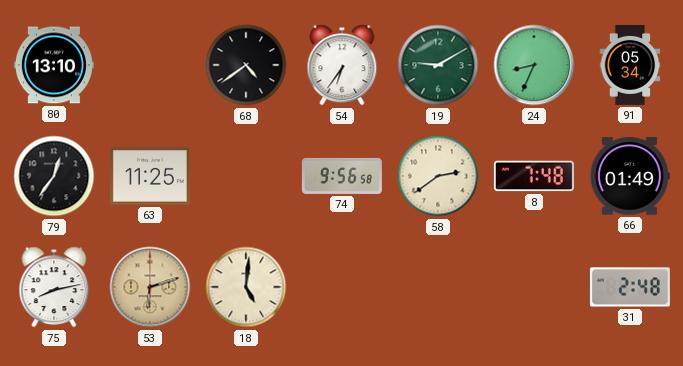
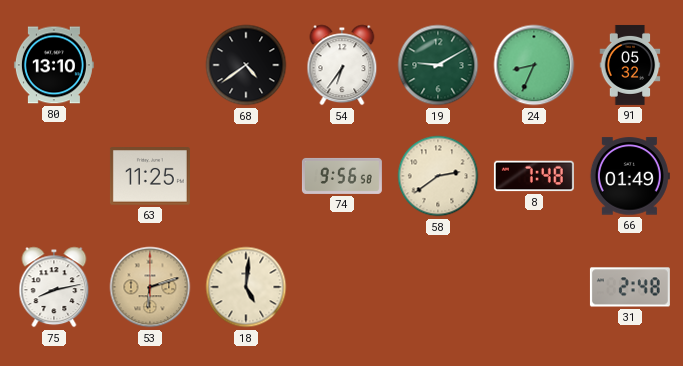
91: 05:34 -> 05:32 (630, 65)
79: 12:36 -> none (54, 176)
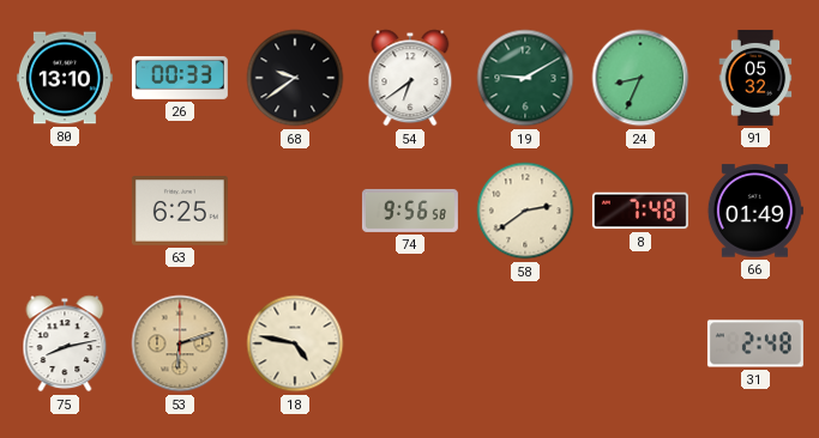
26: none -> 00:33 (180, 78)
68: 4:39 -> 9:39 (295, 78)
54: 6:36 -> 6:39 (410, 78)
63: 11:25 -> 6:25 (180, 211)
18: 5:01 -> 4:47 (295, 343)
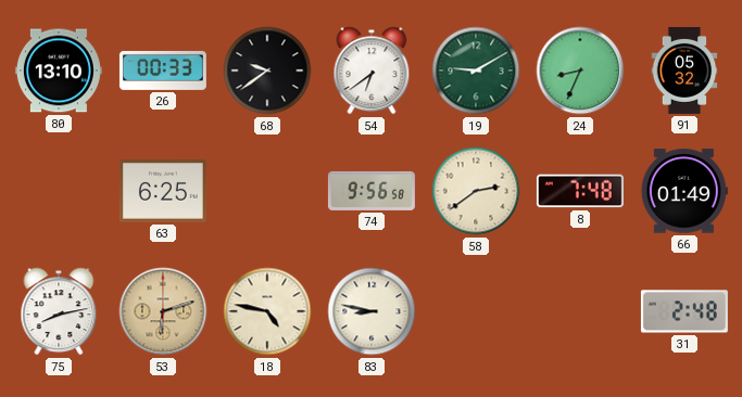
83: none -> 8:47 (372, 311)
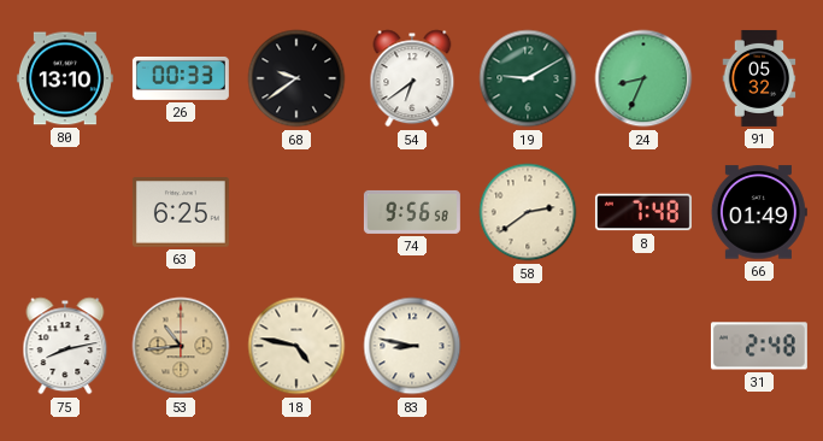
53: 6:12 -> 10:44 (181, 346)
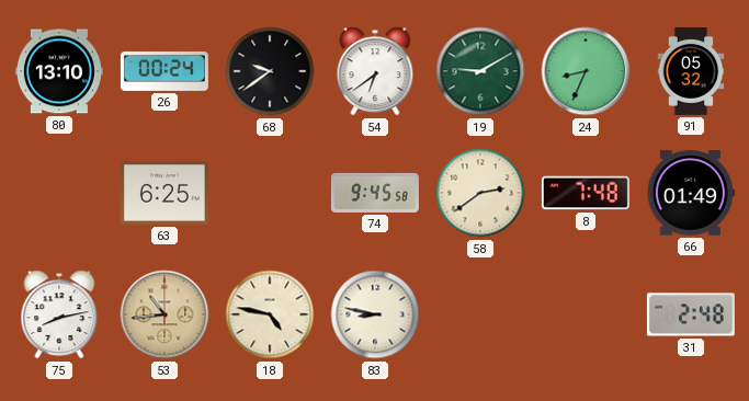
26: 00:33 -> 00:24 (164, 71)
74: 9:56 -> 9:45 (375, 193)
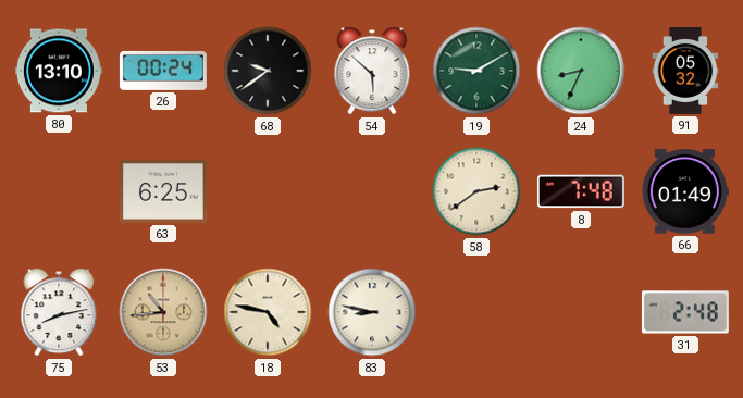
54: 6:39 -> 5:52 (372, 71)
74: 9:45 -> none (375, 193)
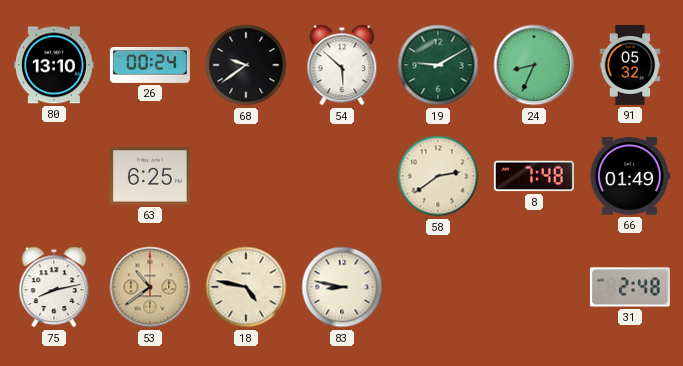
53: 10:44 -> 10:39 (150, 287)
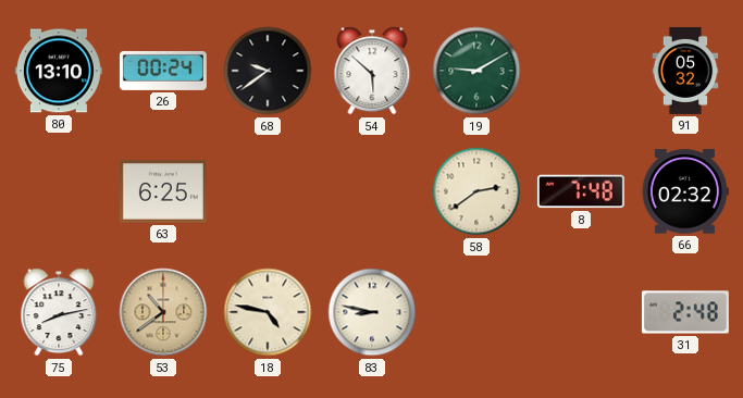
24: 8:34 -> none (534, 65)
66: 01:49 -> 02:32 (685, 191)
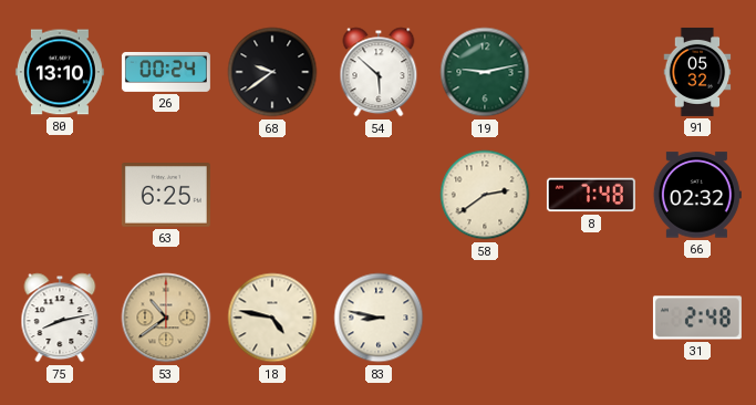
19: 9:10 -> 9:13 (485, 72)
